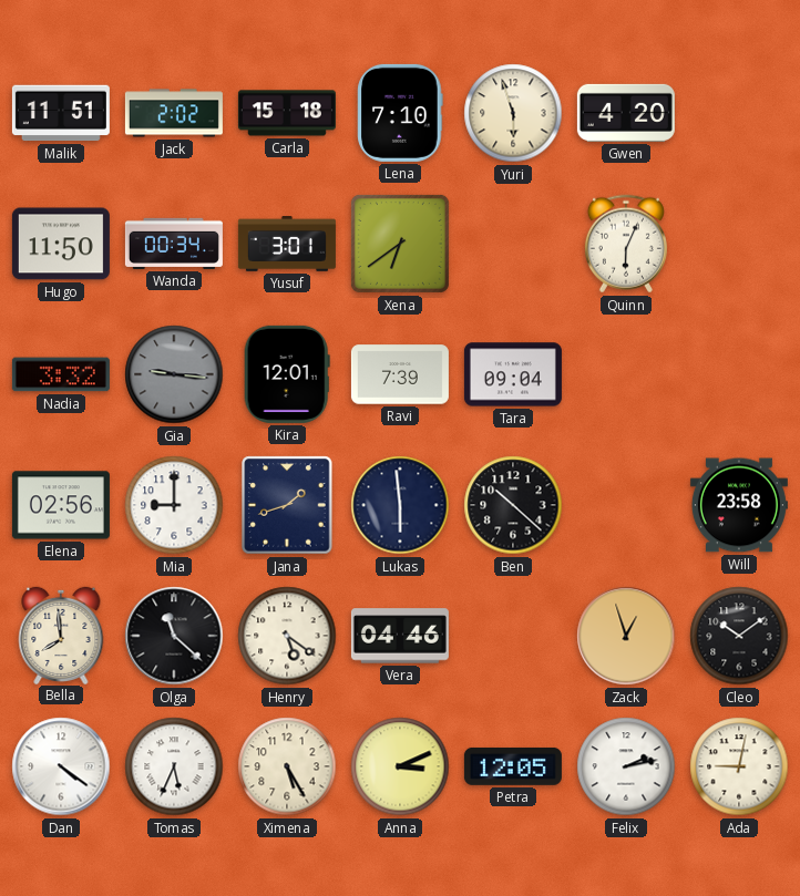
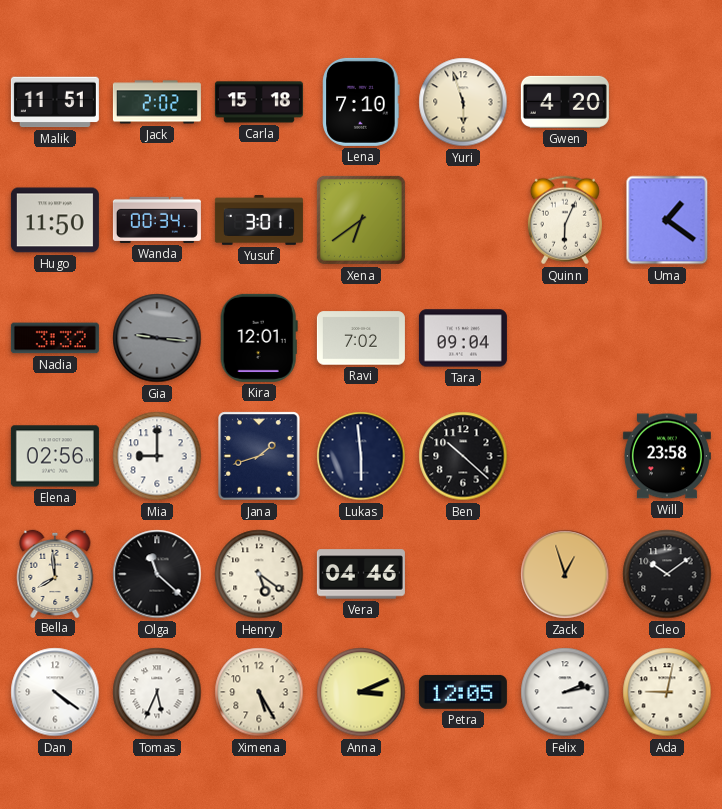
Uma: none -> 1:21 (667, 220)
Ravi: 7:39 -> 7:02 (361, 338)
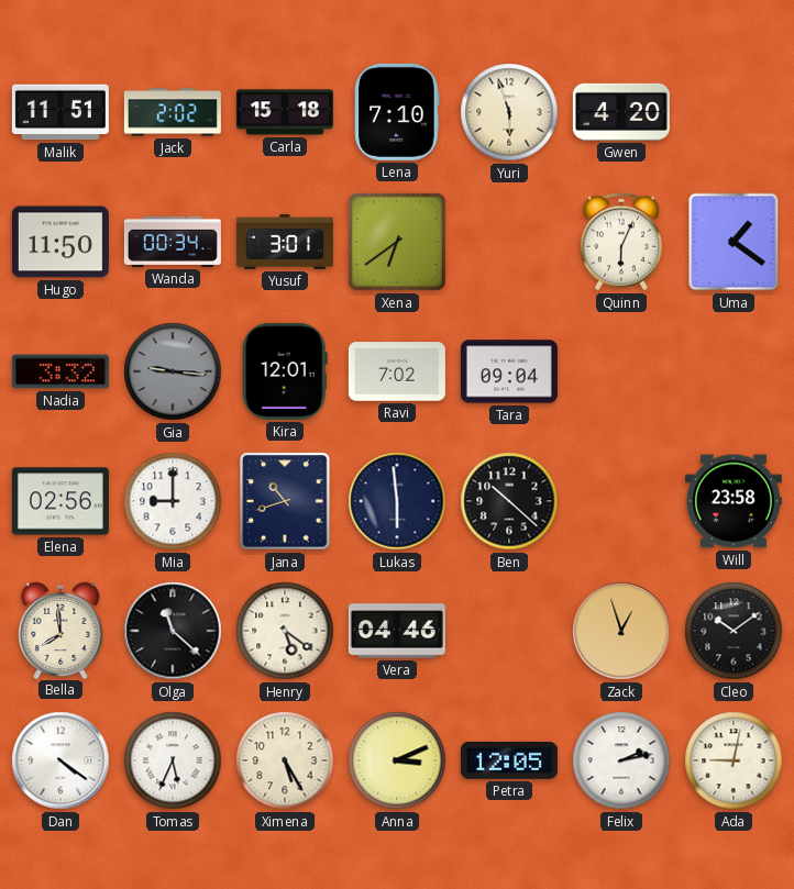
Jana: 1:42 -> 10:42 (285, 501)
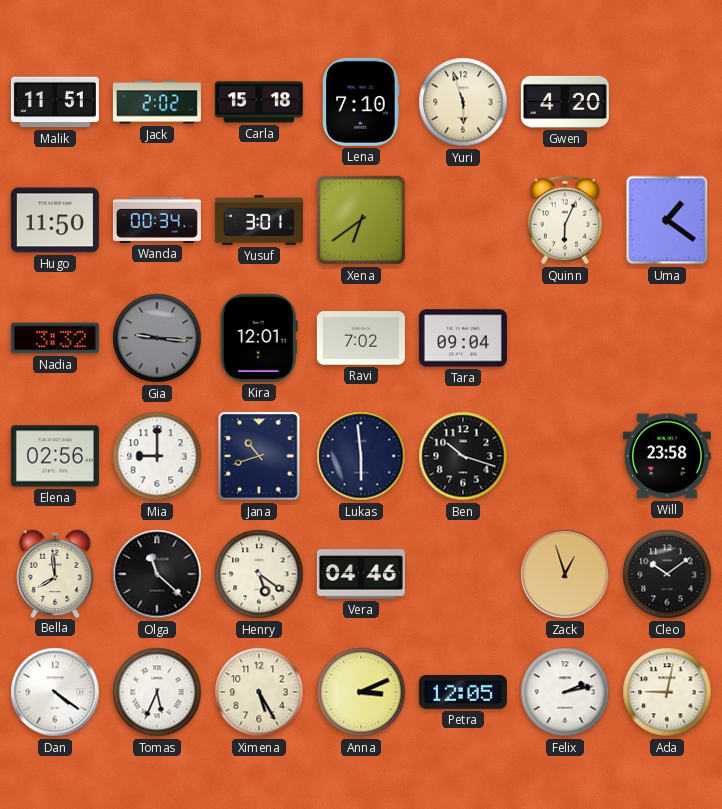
Ben: 10:22 -> 10:18 (463, 456)
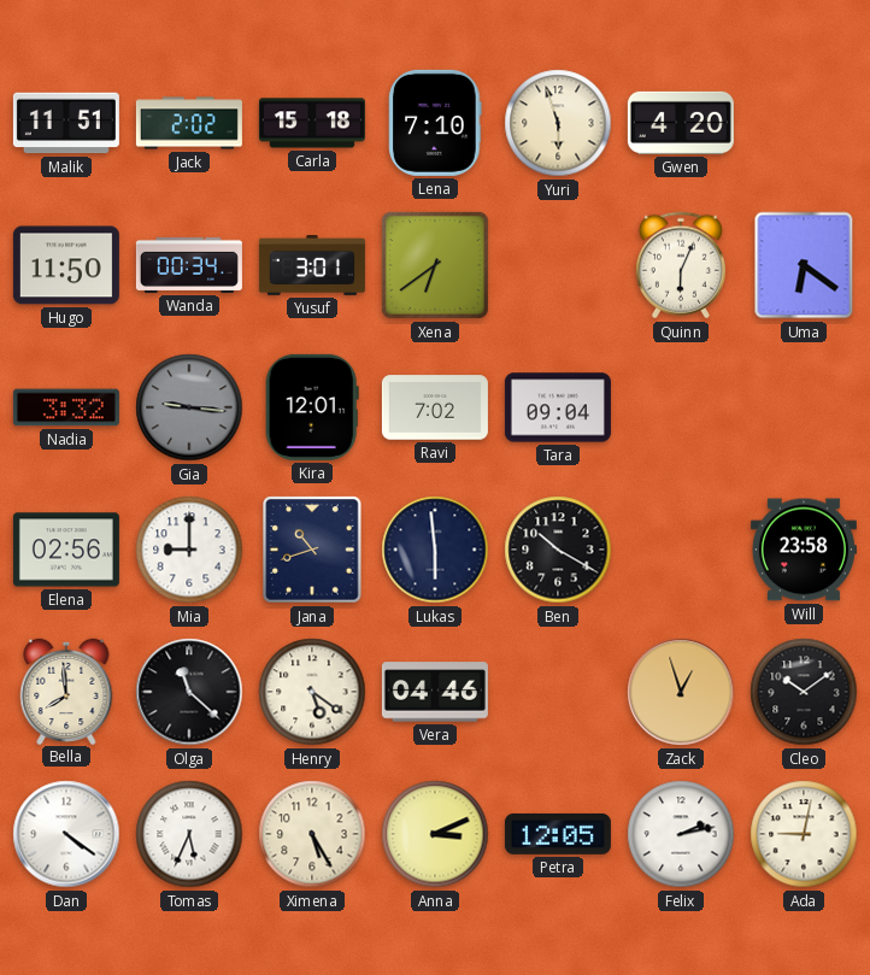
Uma: 1:21 -> 6:21 (804, 265)
Ben: 10:18 -> 10:20 (558, 550)
